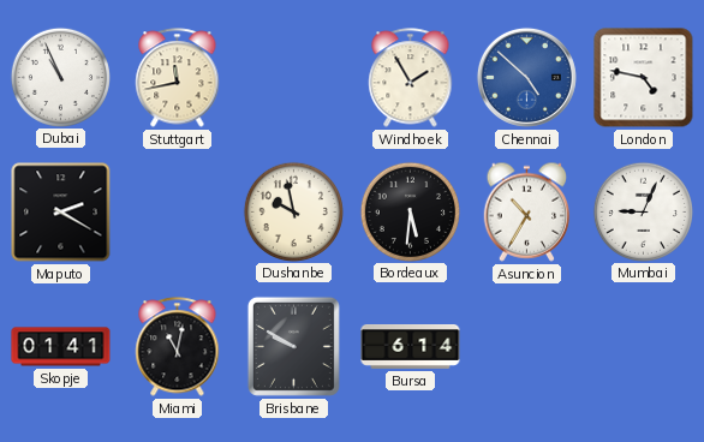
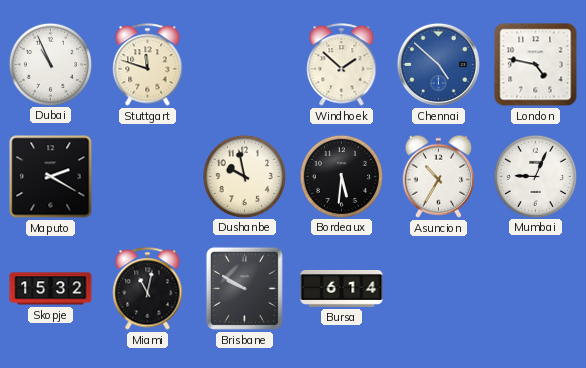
Stuttgart: 11:43 -> 11:48 (148, 65)
Windhoek: 1:55 -> 1:52 (342, 65)
Skopje: 01:41 -> 15:32 (51, 289)
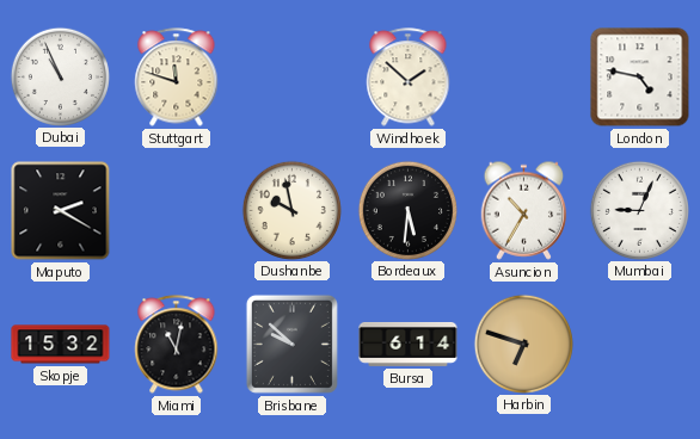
Chennai: 4:52 -> none (438, 64)
Brisbane: 9:50 -> 9:52 (291, 344)
Harbin: none -> 6:48 (523, 344)
